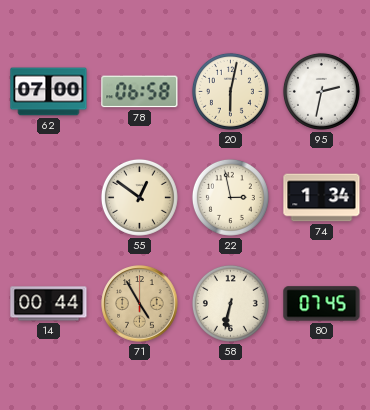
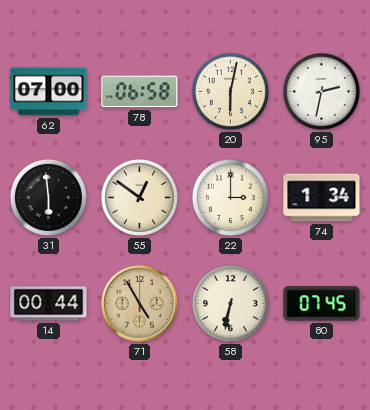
31: none -> 5:59 (48, 197)
22: 2:58 -> 3:00 (230, 197)
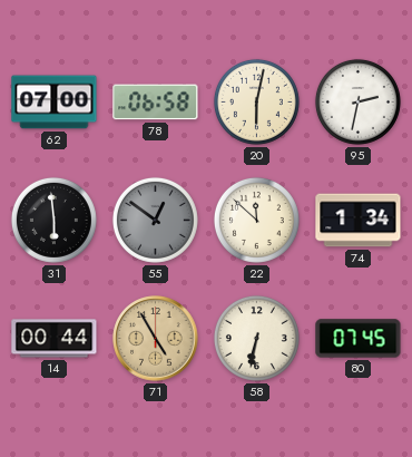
55 dial: cream -> grey (155, 220)
22: 3:00 -> 11:52 (256, 220)
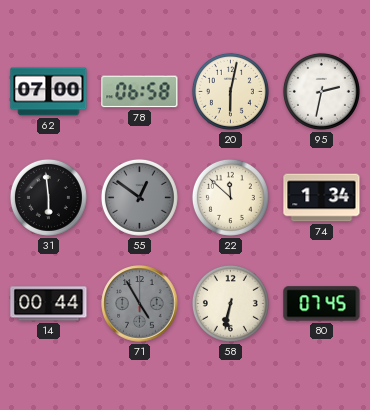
71 dial: champagne -> grey (140, 304)
